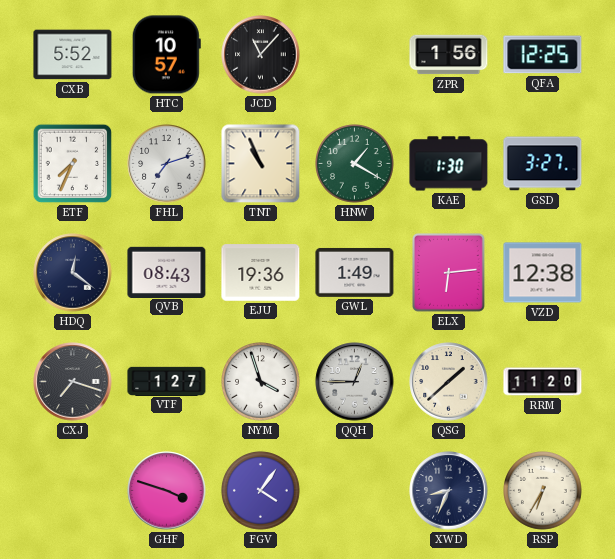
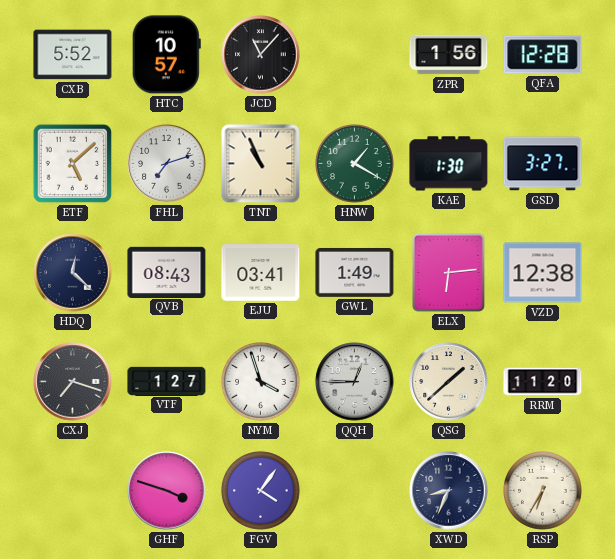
QFA: 12:25 -> 12:28 (543, 55)
ETF: 7:34 -> 5:08 (73, 164)
HDQ: 12:21 -> 12:22 (73, 273)
EJU: 19:36 -> 03:41 (261, 273)
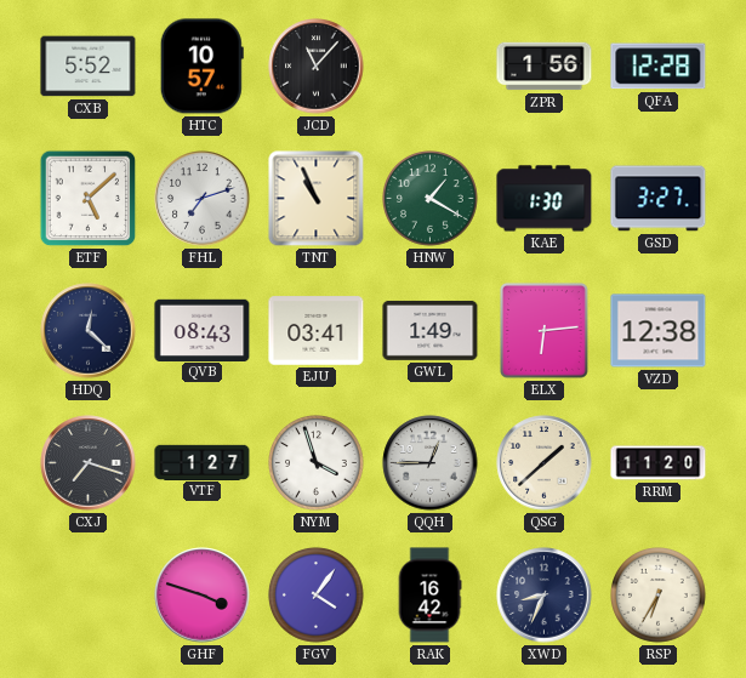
RAK: none -> 16:42 (429, 596)
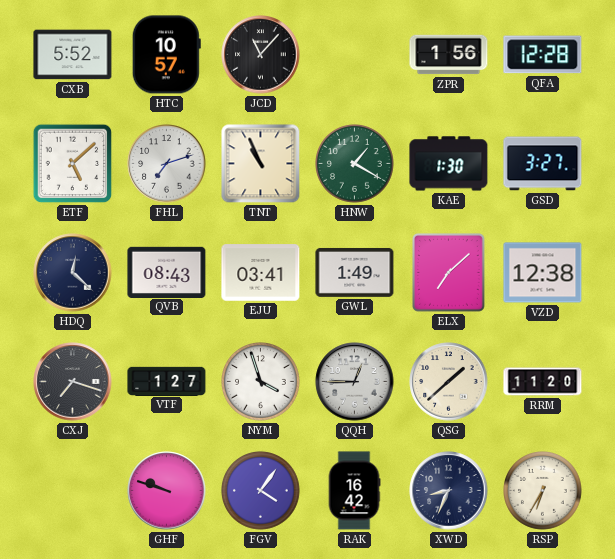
ELX: 6:14 -> 7:08 (448, 272)
GHF: 3:48 -> 9:48 (167, 491)
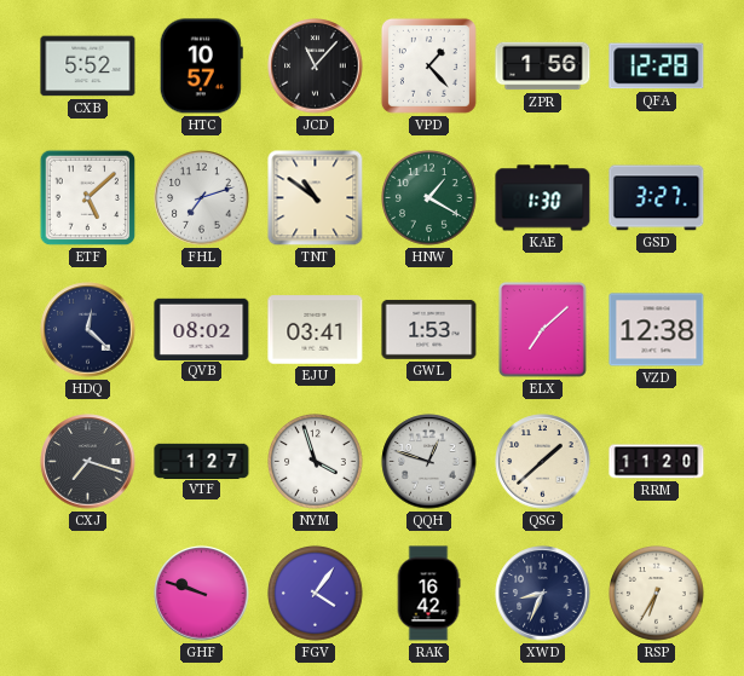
VPD: none -> 1:23 (428, 65)
TNT: 10:56 -> 10:51 (316, 198)
QVB: 08:43 -> 08:02 (202, 329)
GWL: 1:49 -> 1:53 (429, 329)
QQH: 12:45 -> 12:48 (429, 462)
